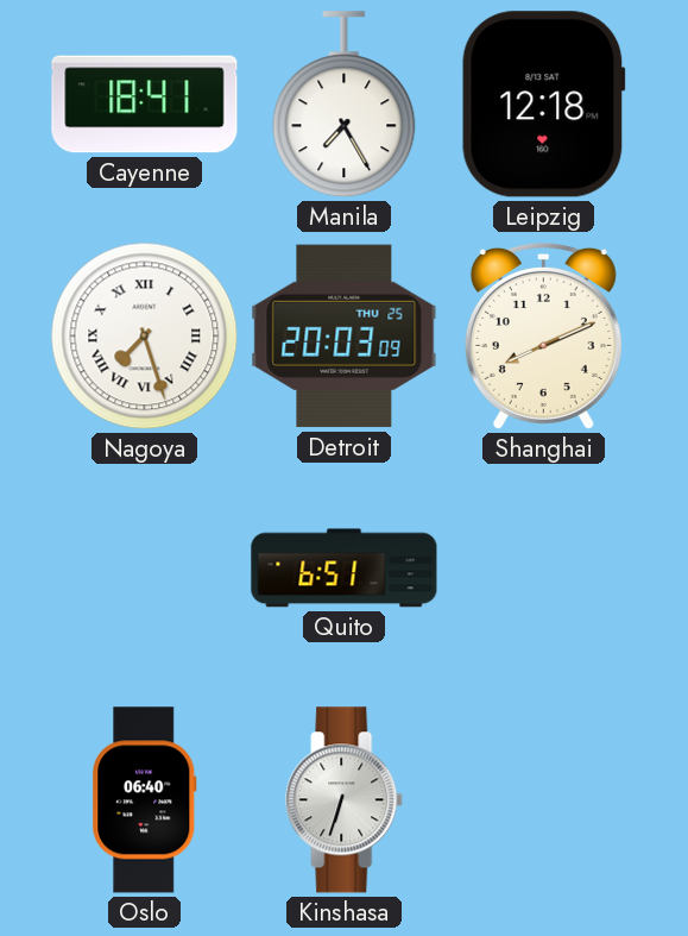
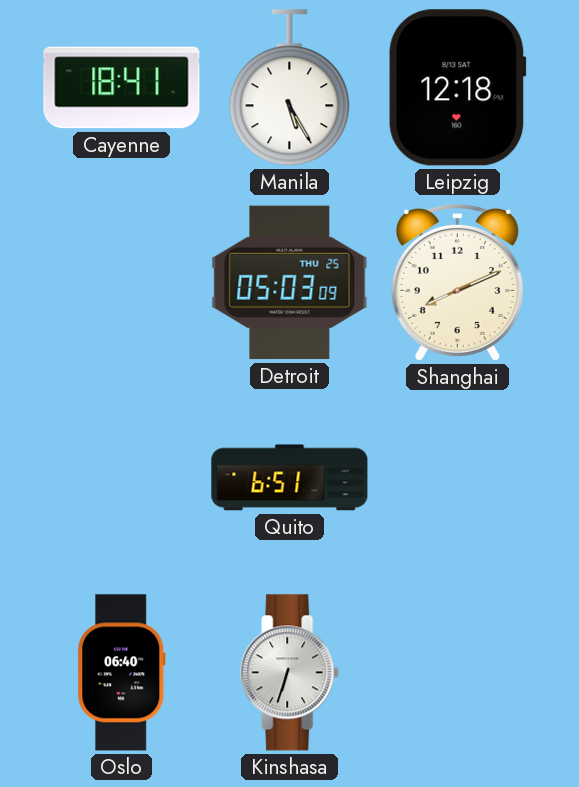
Manila: 7:25 -> 5:25 (290, 88)
Nagoya: 7:27 -> none (145, 337)
Detroit: 20:03 -> 05:03 (290, 283)
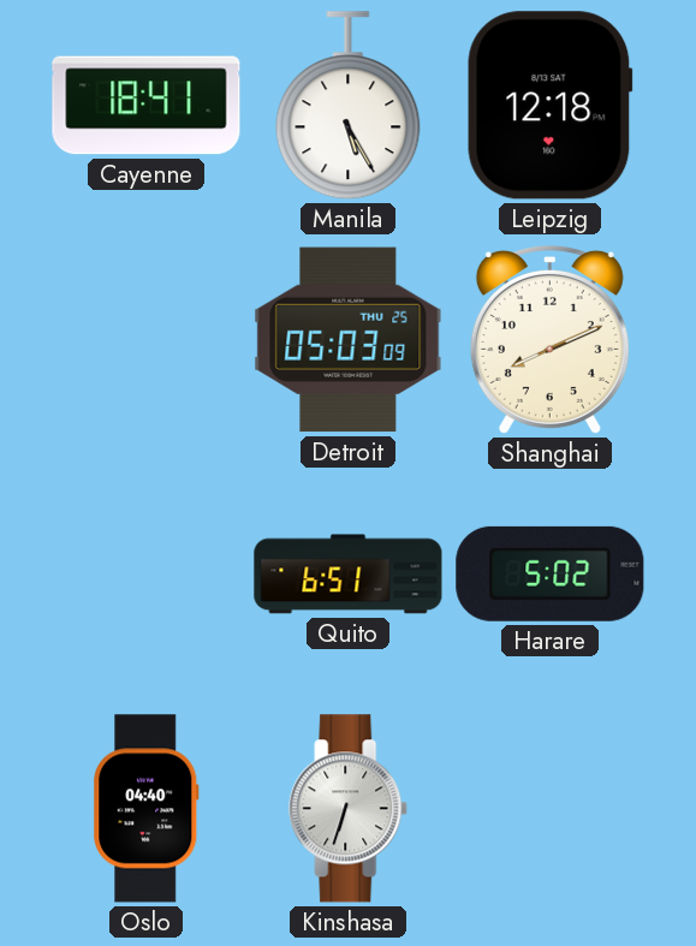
Harare: none -> 5:02 (551, 573)
Oslo: 06:40 -> 04:40 (147, 809)
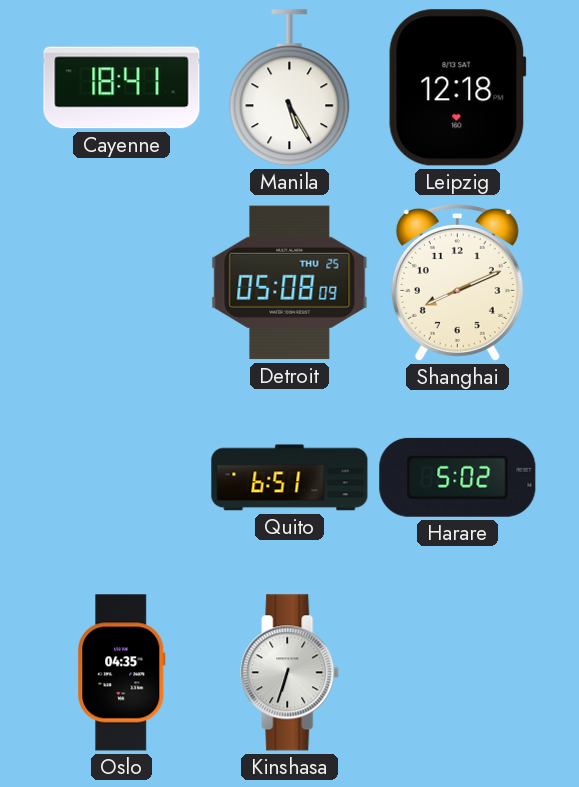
Detroit: 05:03 -> 05:08 (290, 283)
Oslo: 04:40 -> 04:35 (122, 673)
